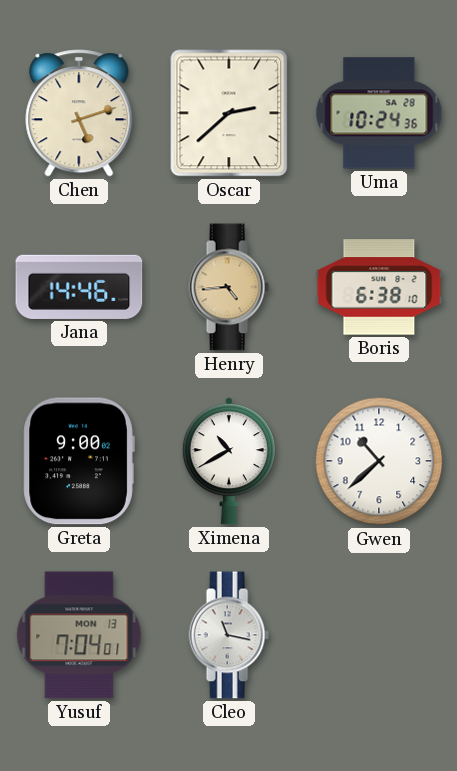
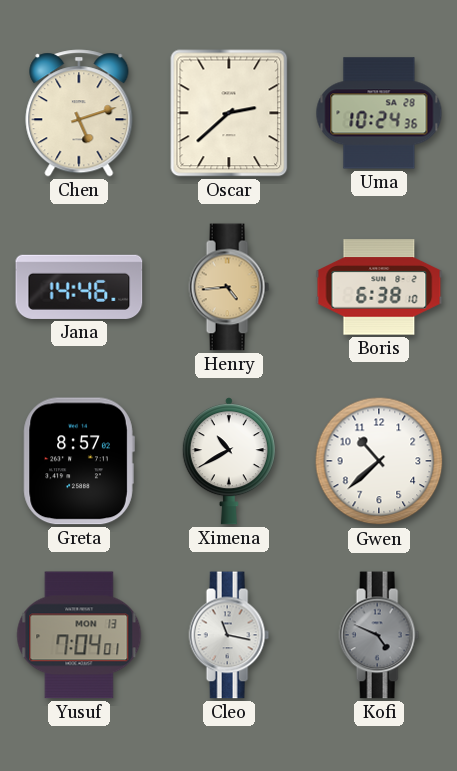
Greta: 9:00 -> 8:57 (79, 461)
Kofi: none -> 4:49 (379, 635)
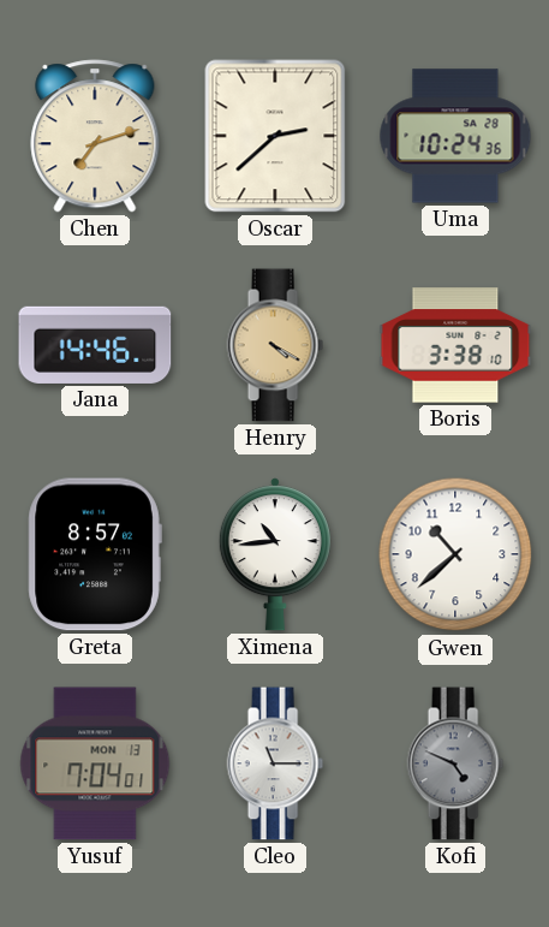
Chen: 5:12 -> 7:12 (95, 136)
Henry: 4:44 -> 4:20 (275, 345)
Boris: 6:38 -> 3:38 (455, 345)
Ximena: 10:40 -> 10:44 (275, 554)
Cleo: 11:17 -> 11:15 (275, 763)
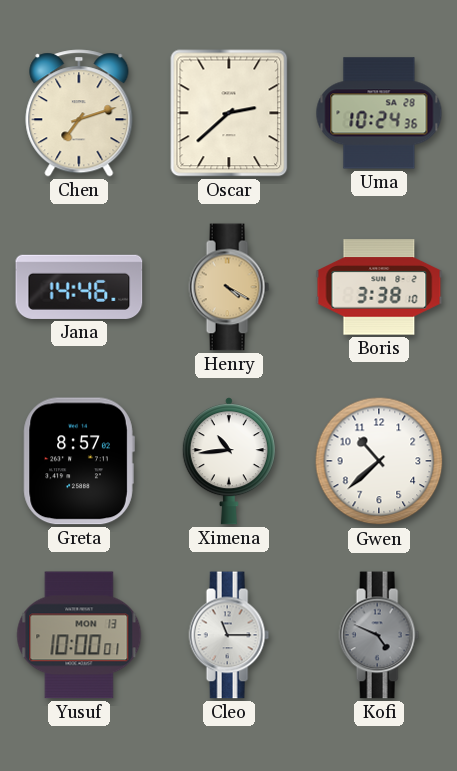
Yusuf: 7:04 -> 10:00 (79, 635)
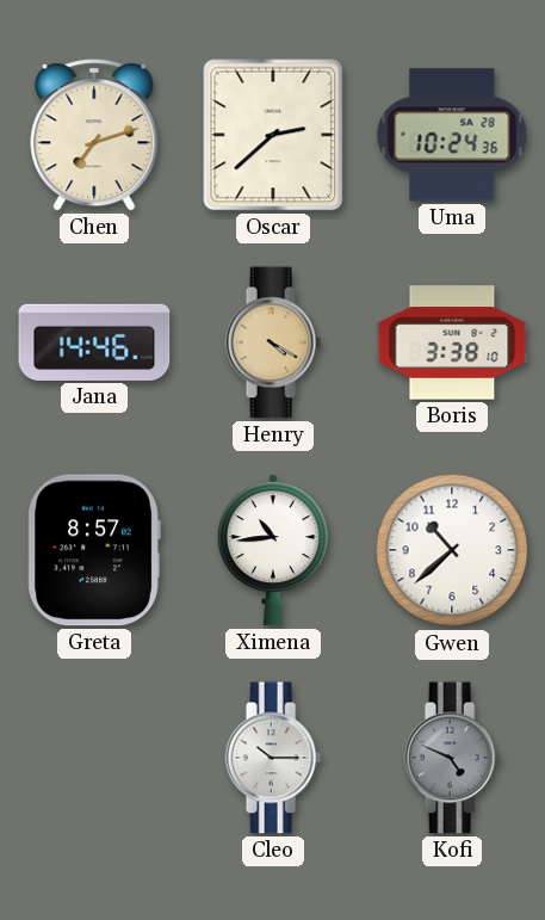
Yusuf: 10:00 -> none (79, 635)
Cleo: 11:15 -> 10:15 (273, 758)
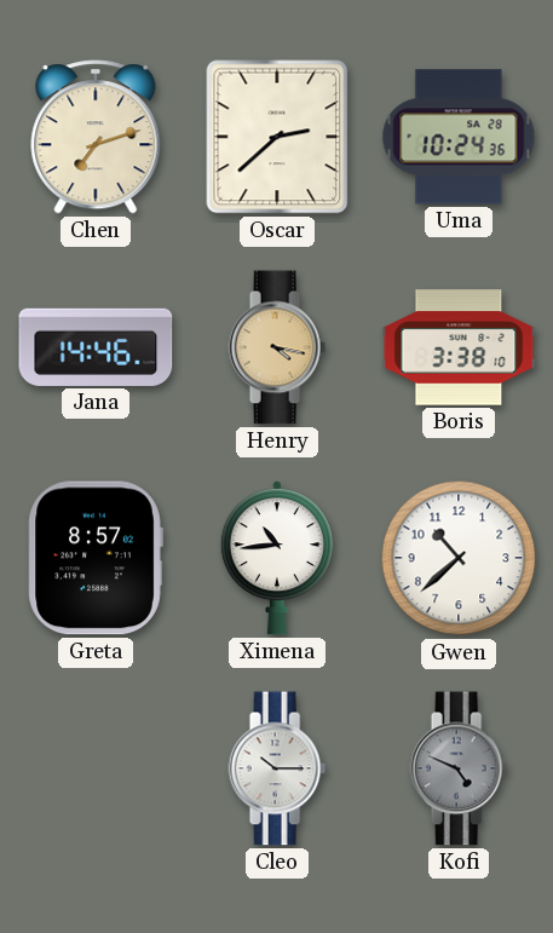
Henry: 4:20 -> 4:17 (277, 347)
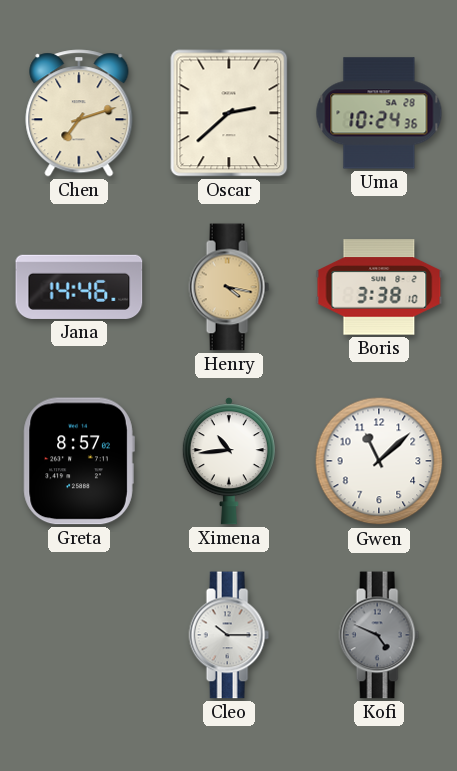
Gwen: 10:38 -> 11:08 (379, 461)
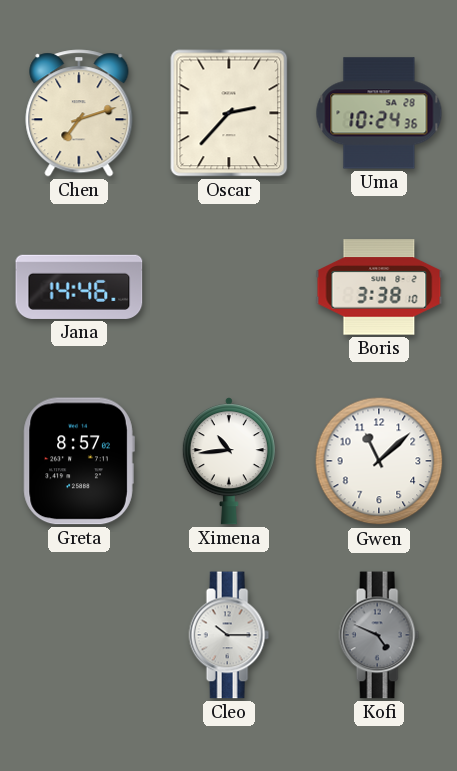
Oscar: 2:38 -> 2:37 (229, 113)
Henry: 4:17 -> none (229, 287)
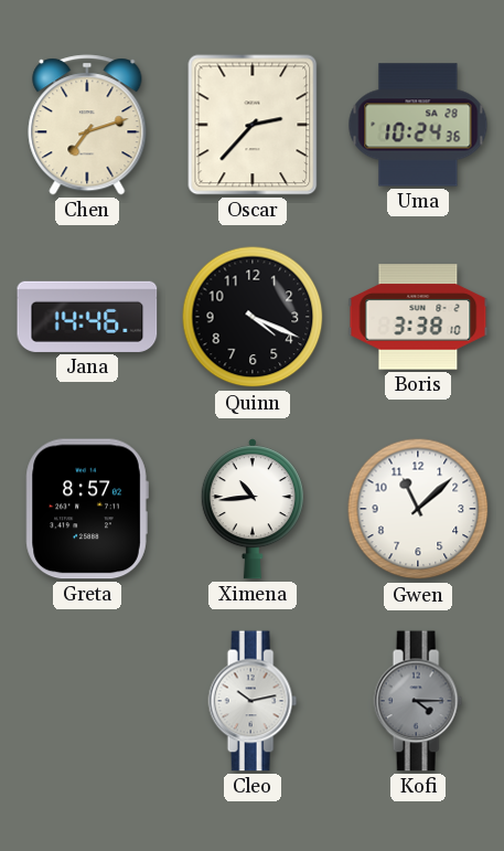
Quinn: none -> 4:19 (253, 317)
Cleo: 10:15 -> 10:13 (253, 701)
Kofi: 4:49 -> 4:15 (418, 701)
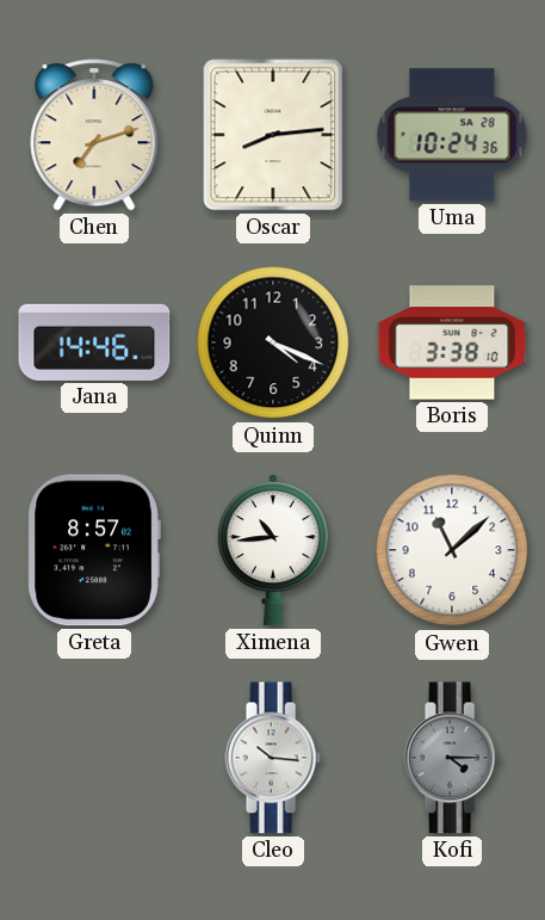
Oscar: 2:37 -> 8:14 (273, 135)
Cleo: 10:13 -> 10:16 (273, 758)
